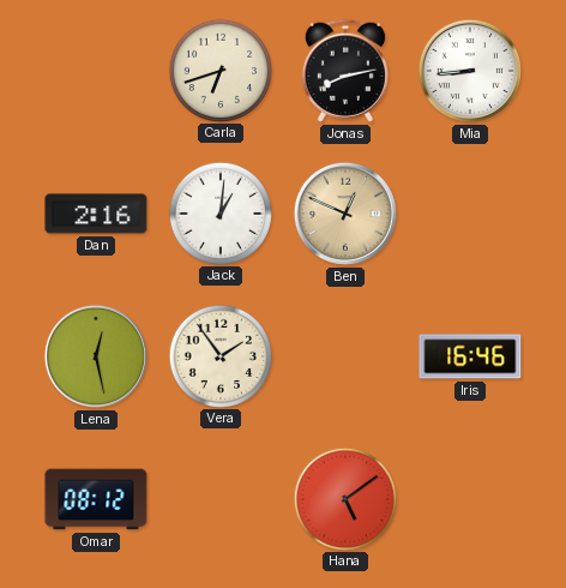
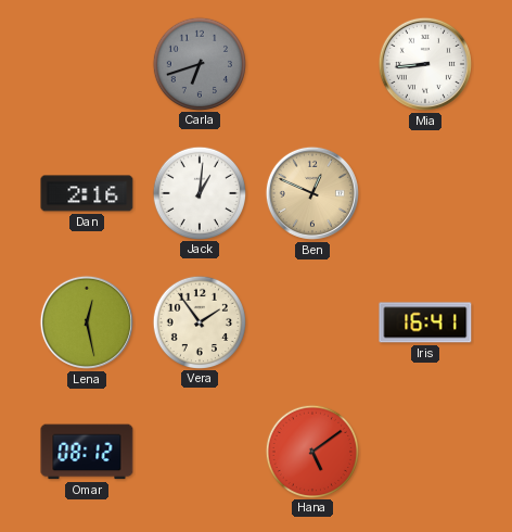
Carla dial: cream -> grey (199, 63)
Jonas: 8:13 -> none (345, 71)
Iris: 16:46 -> 16:41 (425, 322)
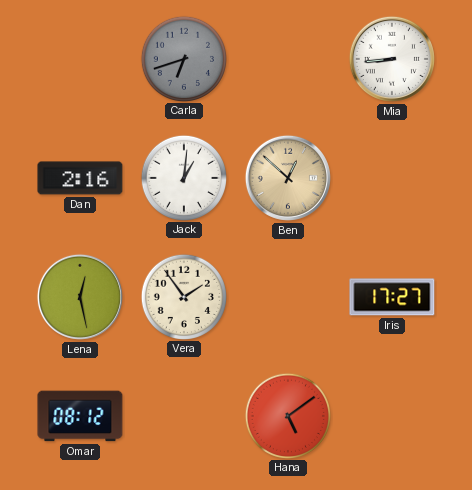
Ben: 12:49 -> 12:52 (288, 178)
Iris: 16:41 -> 17:27 (392, 297)
